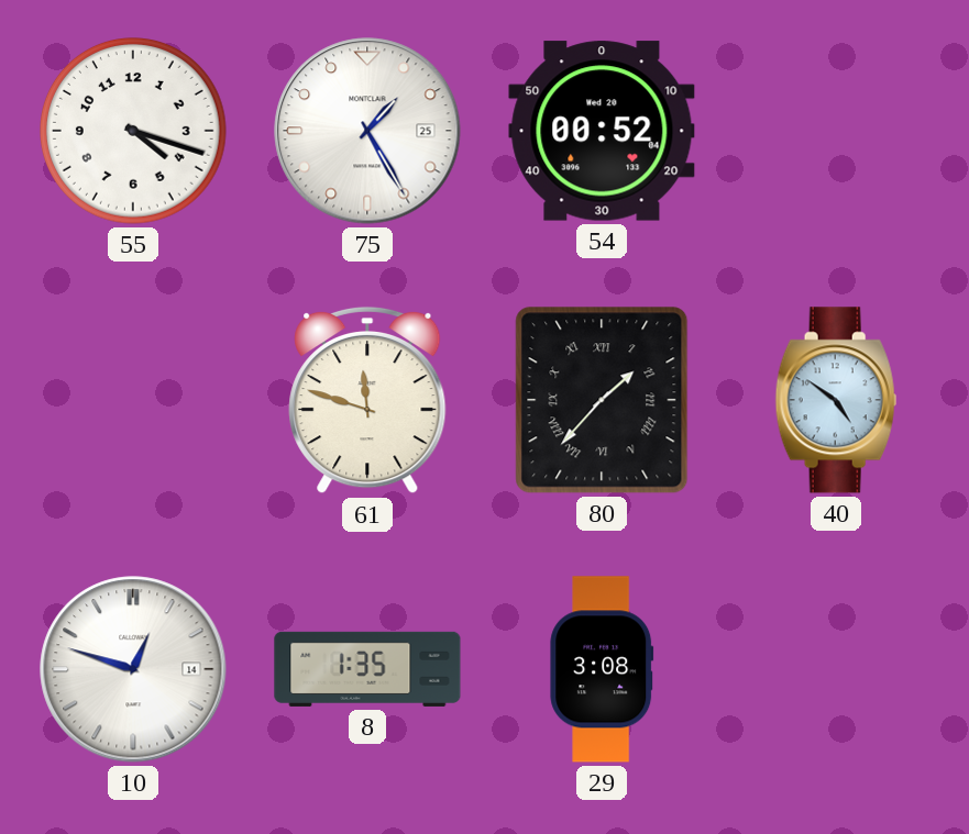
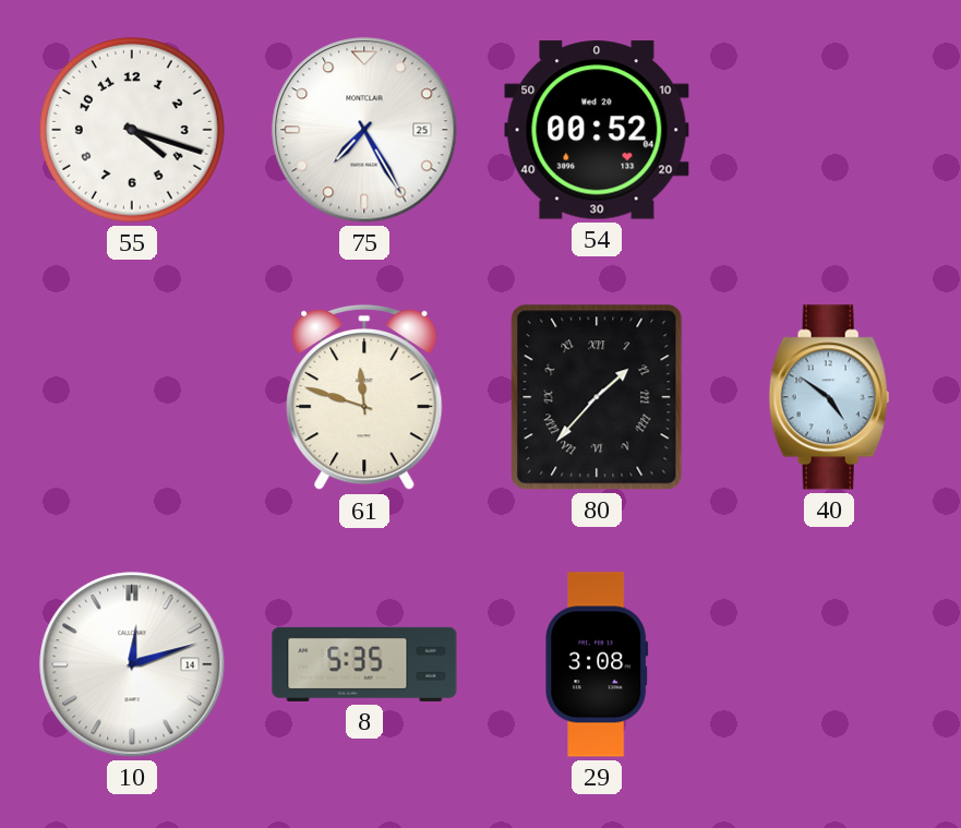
75: 1:25 -> 7:25 (364, 130)
10: 12:48 -> 12:12 (132, 664)
8: 1:35 -> 5:35 (364, 664)
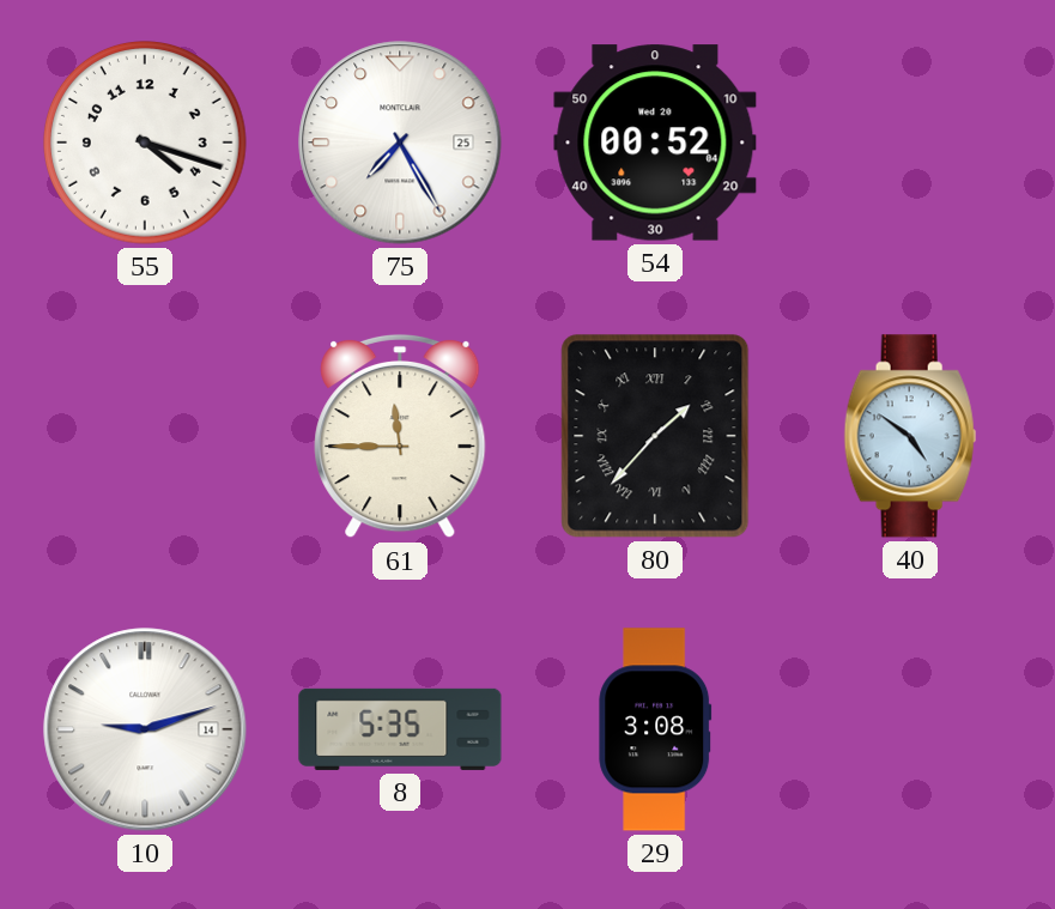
61: 11:48 -> 11:45 (400, 436)
10: 12:12 -> 9:12 (145, 729)
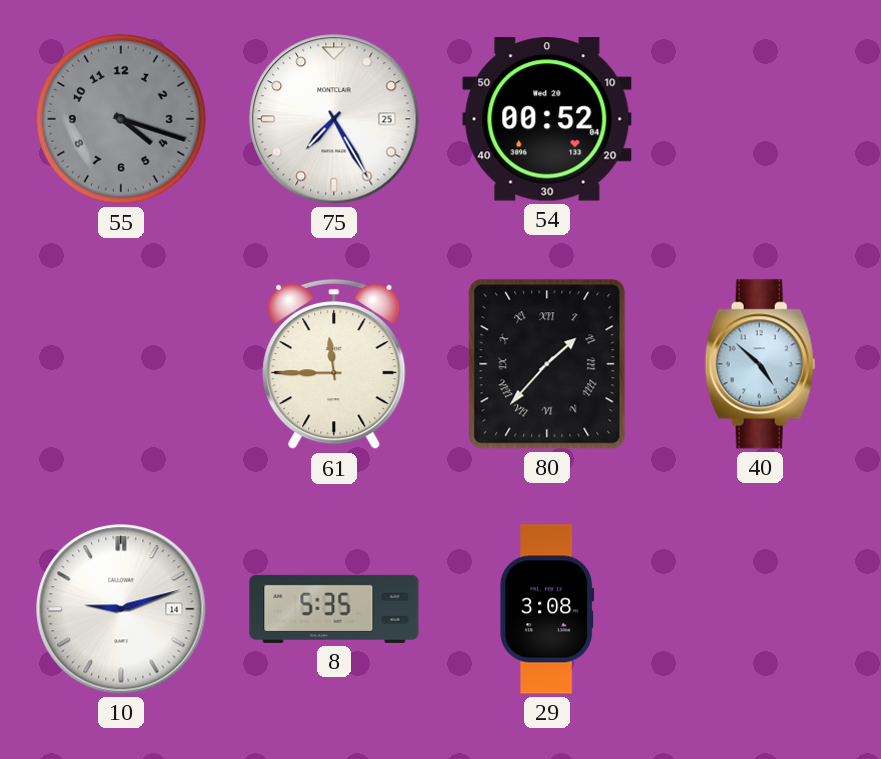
55 dial: white -> grey (122, 120)
40: 4:51 -> 4:52 (760, 364)
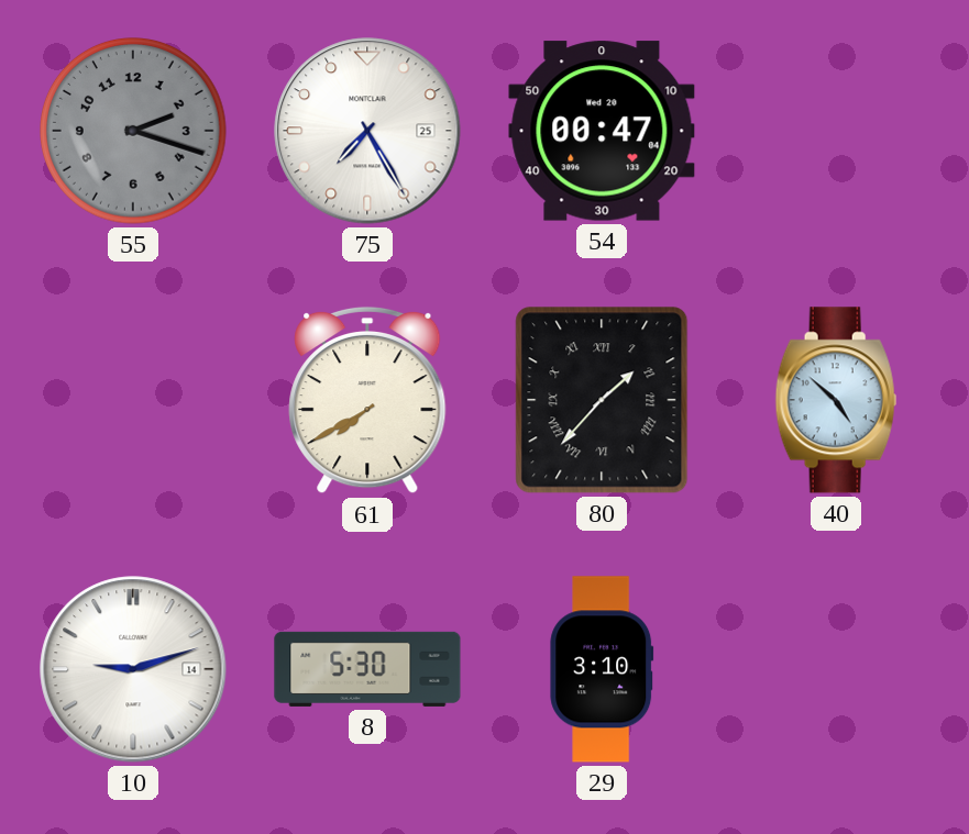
55: 4:18 -> 2:18 (134, 132)
54: 00:52 -> 00:47 (602, 131)
61: 11:45 -> 7:40 (367, 400)
8: 5:35 -> 5:30 (367, 669)
29: 3:08 -> 3:10 (602, 669)
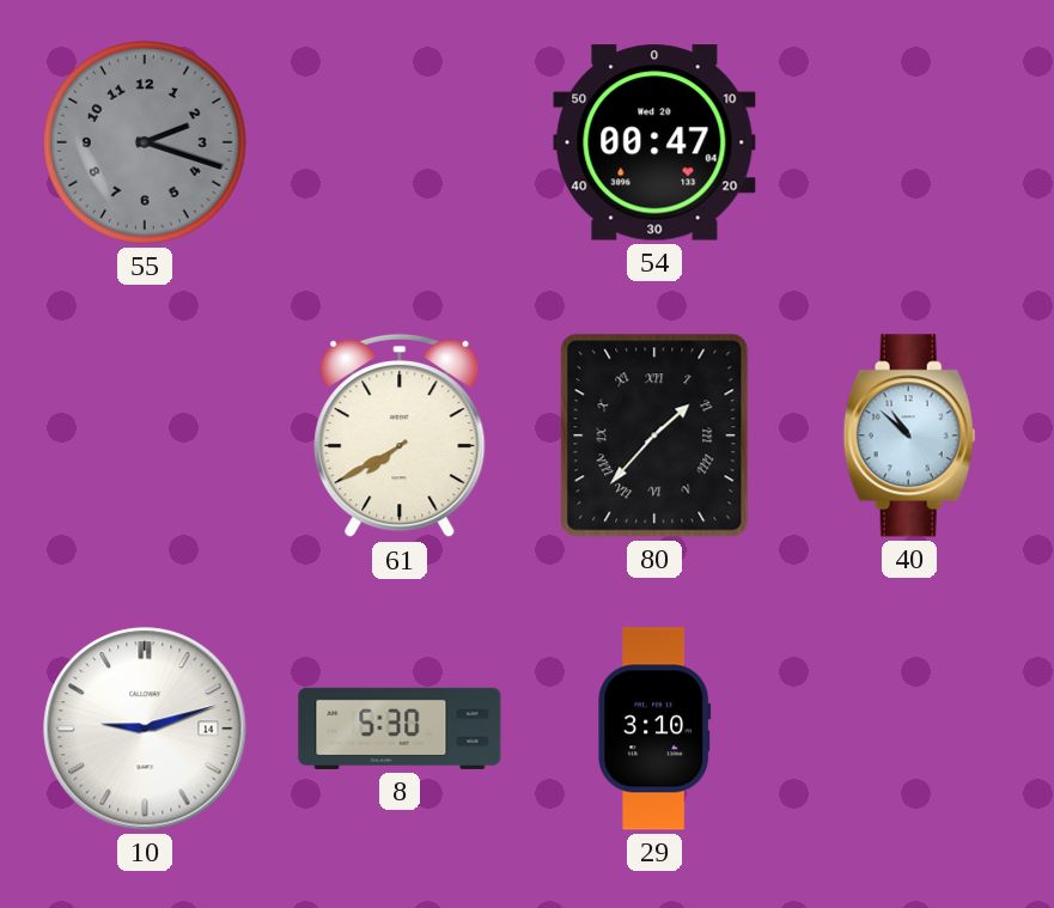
75: 7:25 -> none (367, 131)
40: 4:52 -> 10:52 (909, 435)
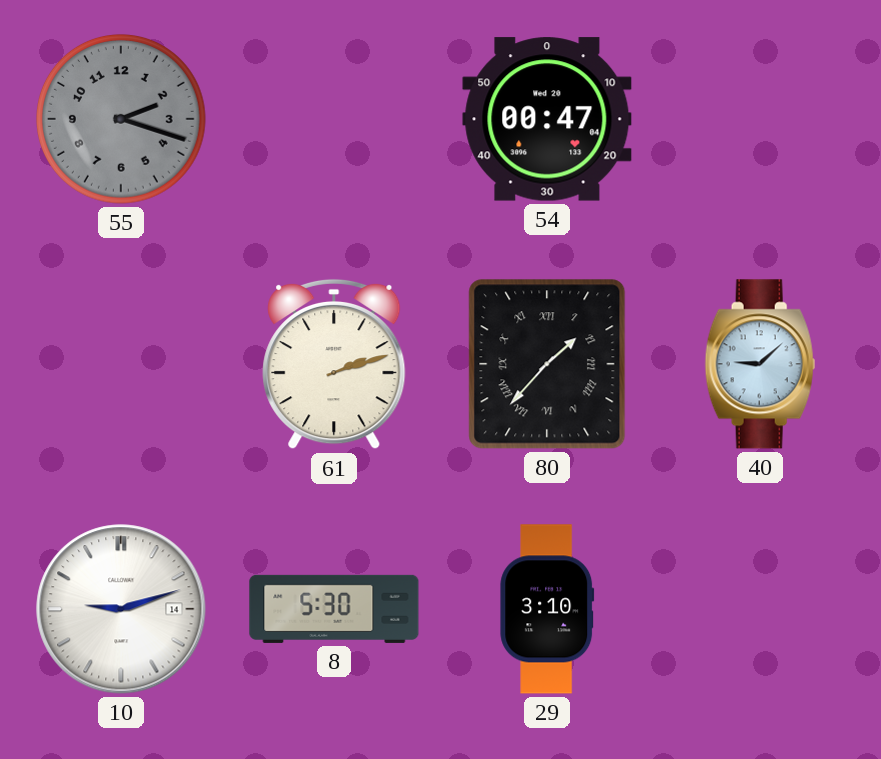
61: 7:40 -> 2:12 (334, 364)
40: 10:52 -> 9:08 (760, 364)
